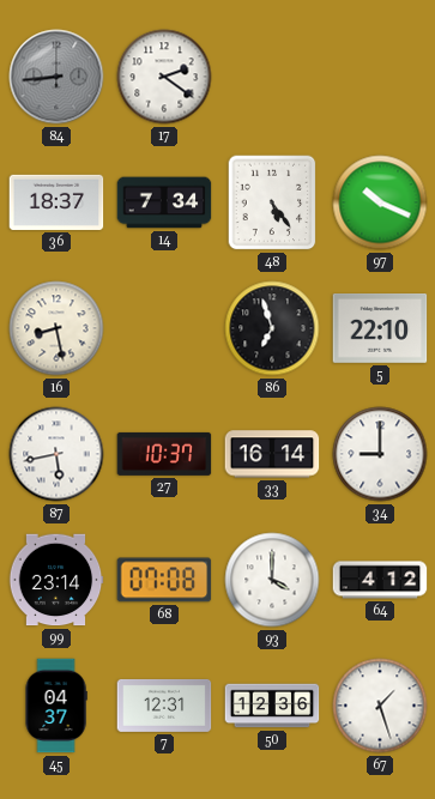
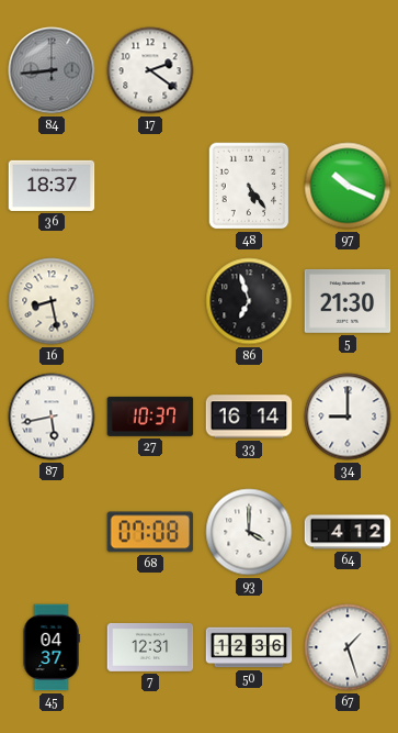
14: 7:34 -> none (164, 202)
5: 22:10 -> 21:30 (348, 302)
99: 23:14 -> none (56, 580)
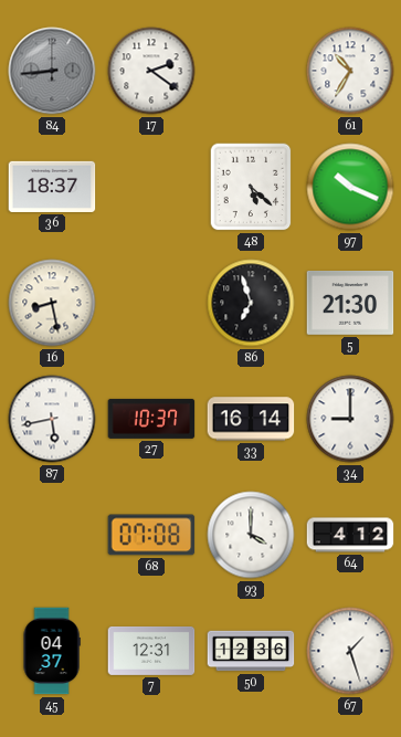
61: none -> 10:35 (350, 71)
48: 5:24 -> 5:22 (251, 187)
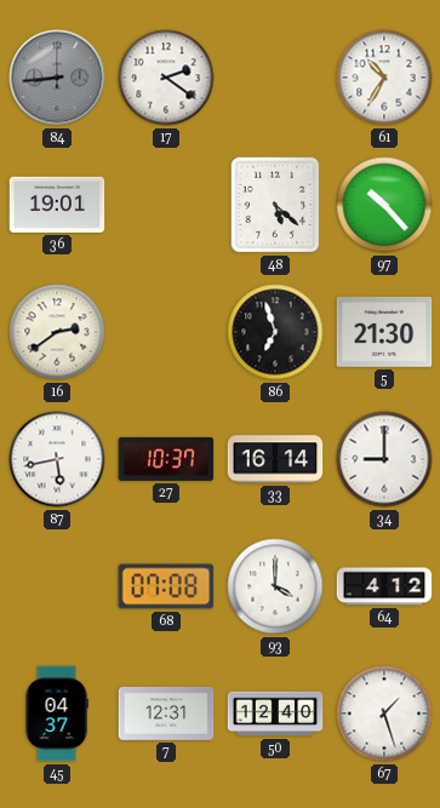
36: 18:37 -> 19:01 (57, 205)
97: 10:19 -> 10:23 (384, 205)
16: 8:28 -> 2:39 (57, 332)
50: 12:36 -> 12:40 (275, 714)
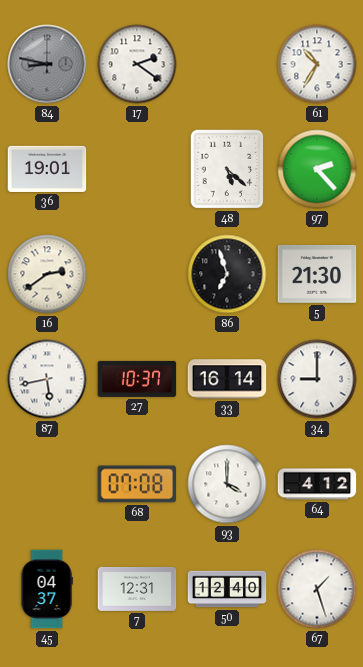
84: 8:44 -> 8:47 (47, 64)
97: 10:23 -> 2:23 (317, 169)
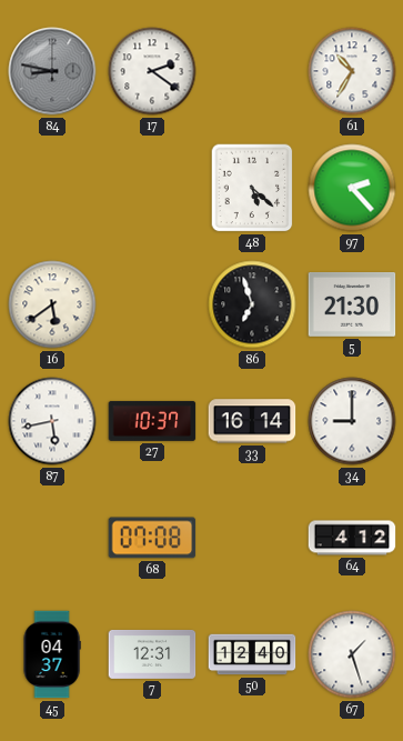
36: 19:01 -> none (47, 169)
16: 2:39 -> 5:39 (52, 304)
93: 4:00 -> none (227, 484)
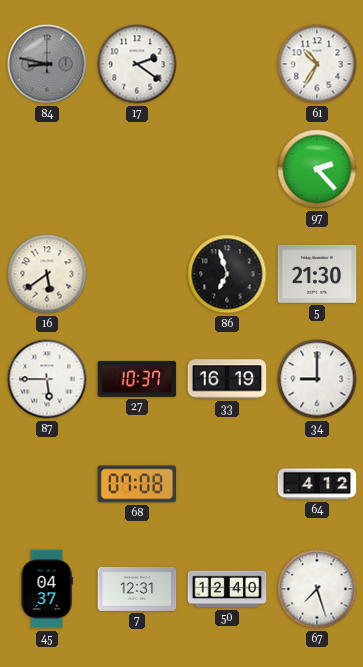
48: 5:22 -> none (252, 188)
87: 5:43 -> 5:45 (47, 379)
33: 16:14 -> 16:19 (227, 379)
67: 1:27 -> 7:27 (317, 589)
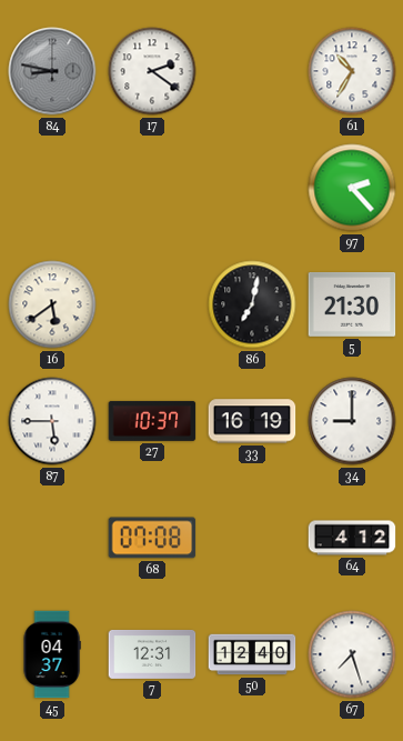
86: 6:57 -> 7:02 (252, 304)
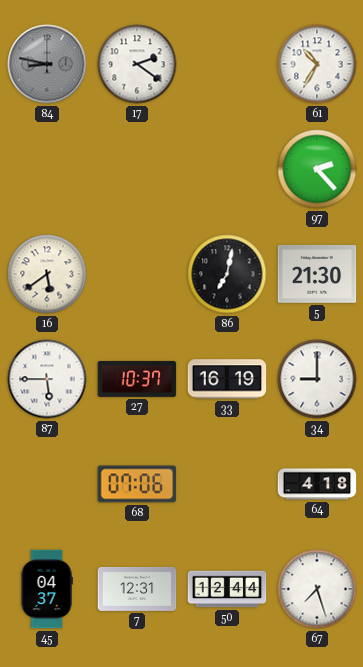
68: 07:08 -> 07:06 (137, 484)
64: 4:12 -> 4:18 (317, 484)
50: 12:40 -> 12:44 (227, 589)
